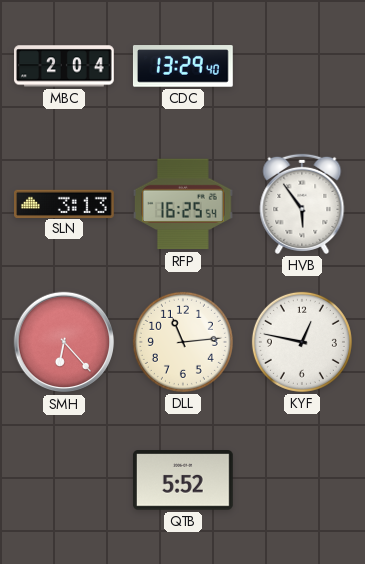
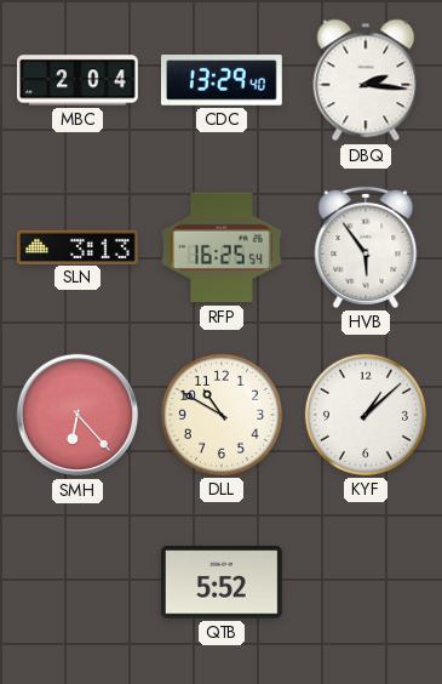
DBQ: none -> 2:16 (366, 80)
DLL: 11:14 -> 10:50 (222, 415)
KYF: 12:47 -> 1:08 (366, 415)
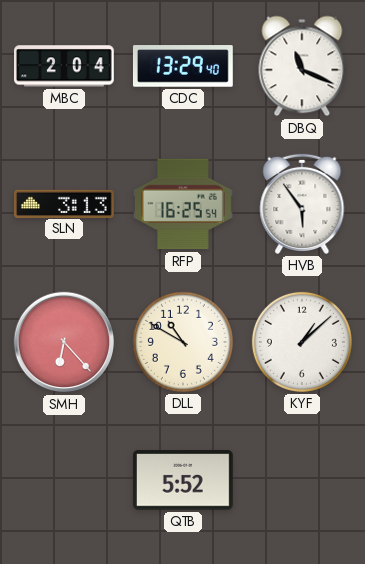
DBQ: 2:16 -> 11:19 (302, 66)
